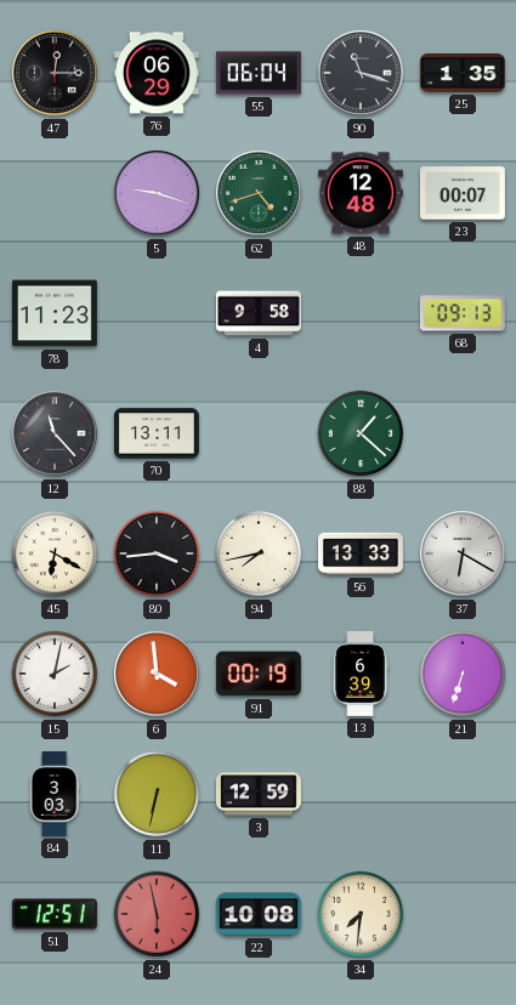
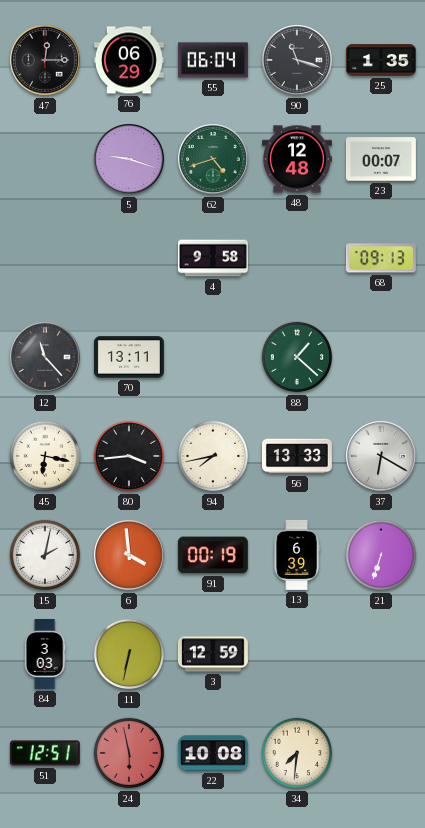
78: 11:23 -> none (55, 313)
45: 6:20 -> 6:17 (45, 456)
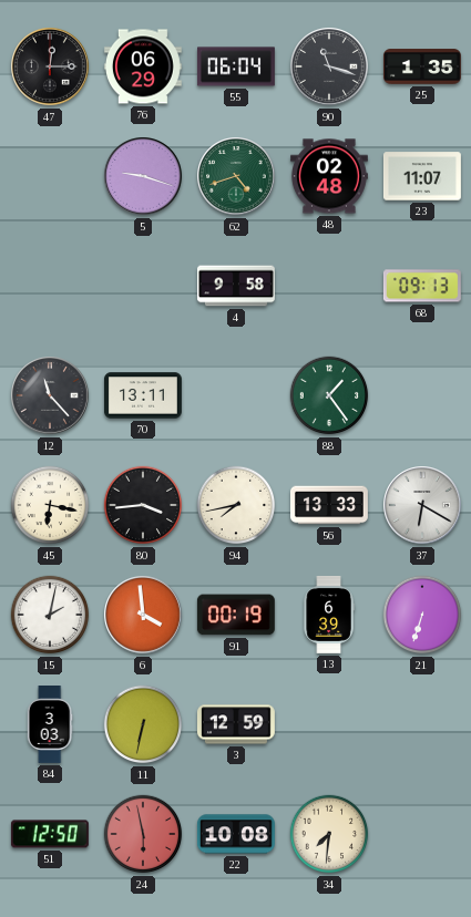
48: 12:48 -> 02:48 (329, 176)
23: 00:07 -> 11:07 (422, 176)
88: 1:22 -> 1:24 (329, 395)
51: 12:51 -> 12:50 (50, 834)
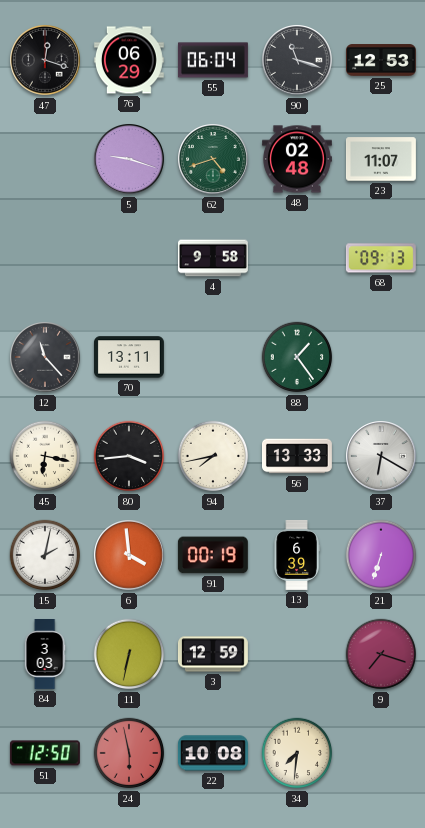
47: 12:15 -> 12:18 (46, 61)
25: 1:35 -> 12:53 (381, 60)
9: none -> 7:18 (381, 654)
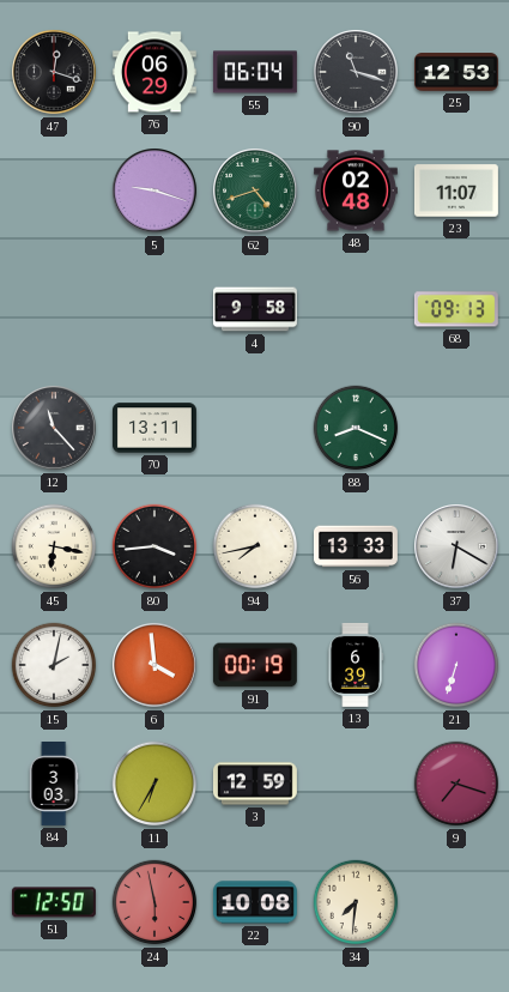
88: 1:24 -> 8:19 (356, 428)
11: 6:32 -> 6:35 (154, 784)
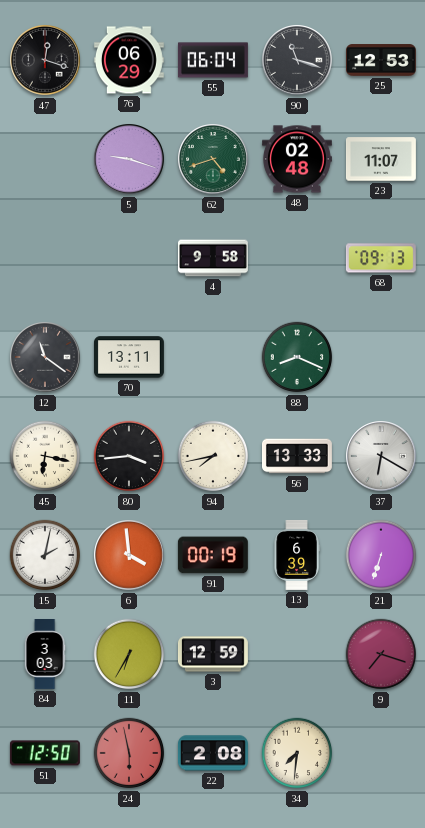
12: 11:23 -> 11:21 (46, 358)
22: 10:08 -> 2:08 (213, 753)
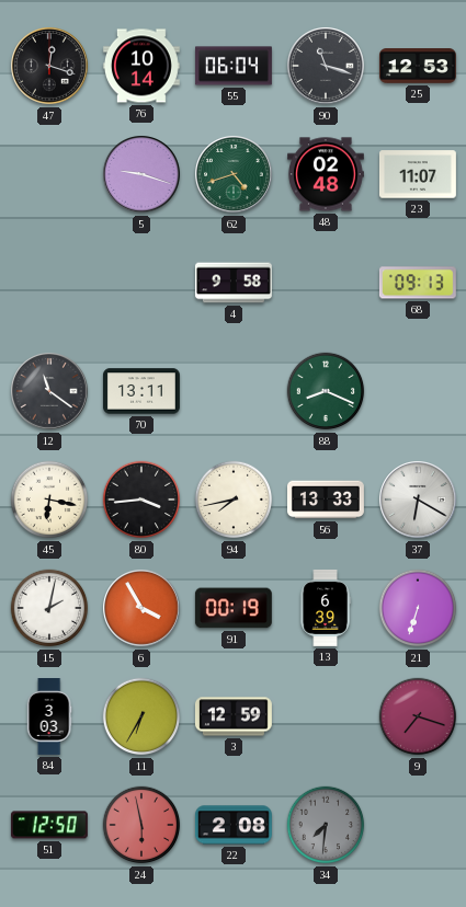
76: 06:29 -> 10:14 (141, 66)
6: 3:59 -> 3:55 (143, 609)
34 dial: cream -> grey (326, 825)
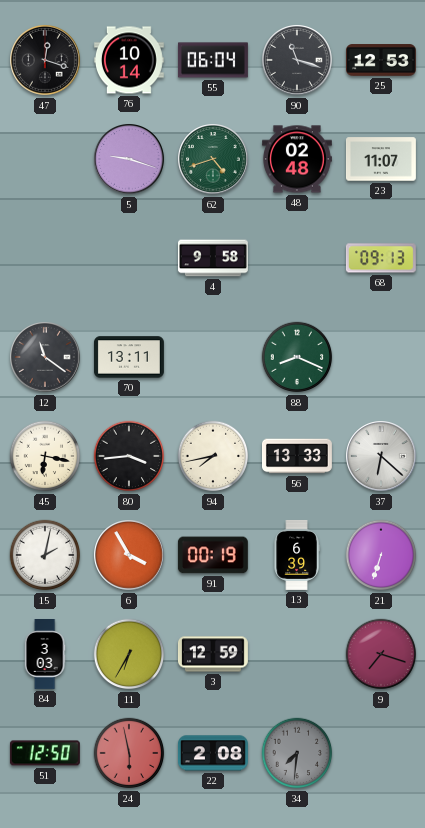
37: 6:20 -> 6:22 (382, 457)
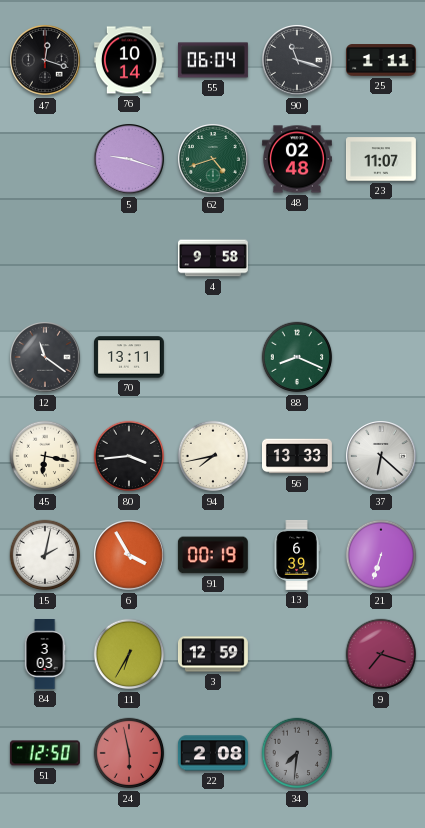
25: 12:53 -> 1:11 (381, 60)
68: 09:13 -> none (381, 258)
